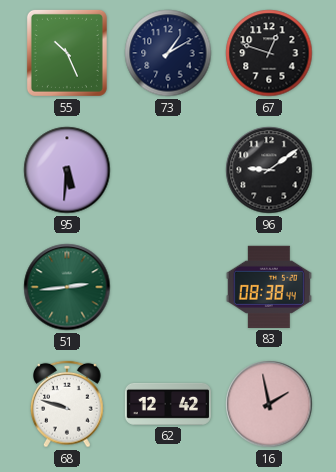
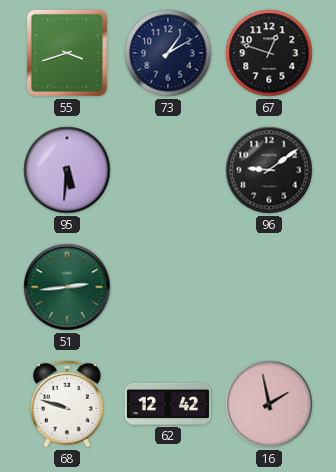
55: 10:26 -> 3:42 (67, 53)
83: 08:38 -> none (269, 287)
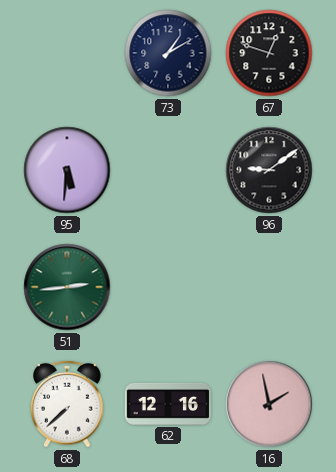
55: 3:42 -> none (67, 53)
68: 9:48 -> 7:38 (68, 404)
62: 12:42 -> 12:16 (168, 404)
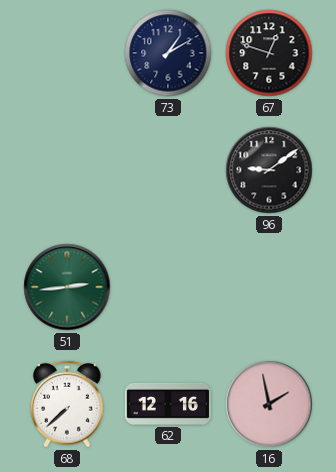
95: 5:31 -> none (67, 170)
